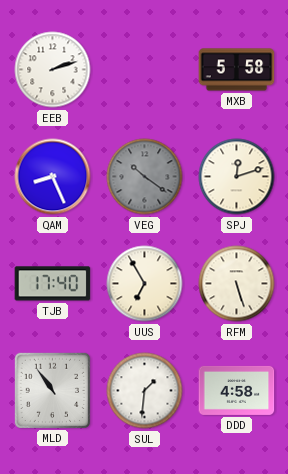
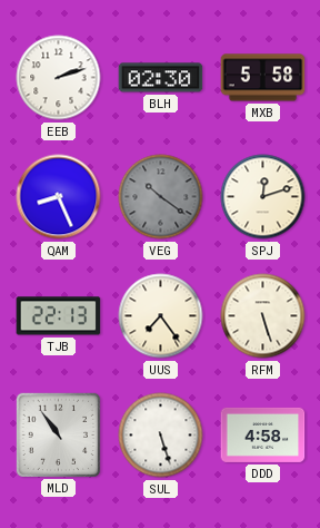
BLH: none -> 02:30 (161, 78)
TJB: 17:40 -> 22:13 (59, 316)
UUS: 6:55 -> 7:24 (161, 316)
SUL: 1:31 -> 5:27 (161, 436)
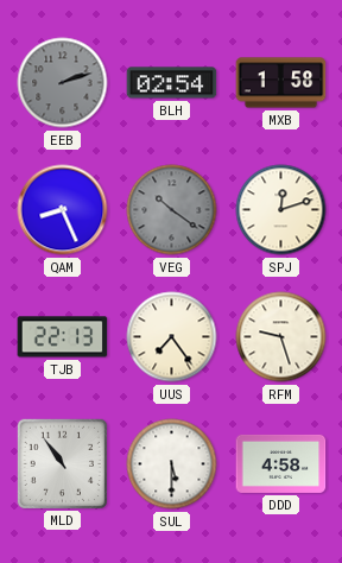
EEB dial: white -> grey (63, 83)
BLH: 02:30 -> 02:54 (172, 83)
MXB: 5:58 -> 1:58 (281, 83)
RFM: 5:27 -> 9:27 (281, 337)
SUL: 5:27 -> 5:30 (172, 464)
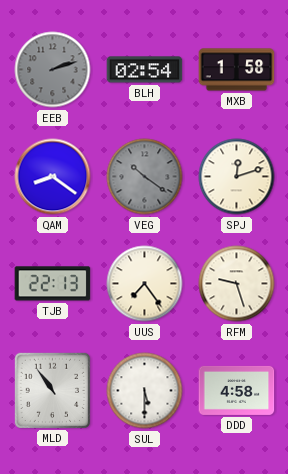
QAM: 8:26 -> 8:21 (53, 177)
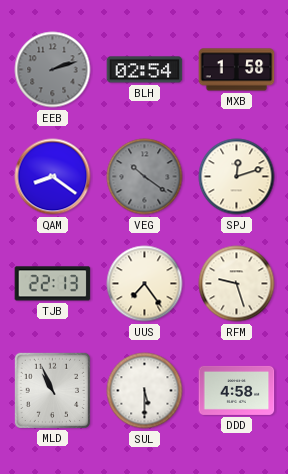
MLD: 10:54 -> 10:56 (52, 390)
